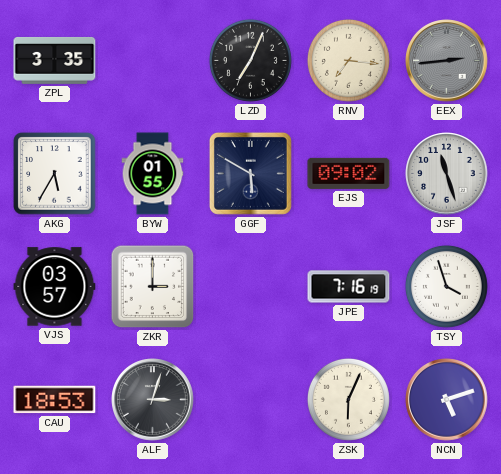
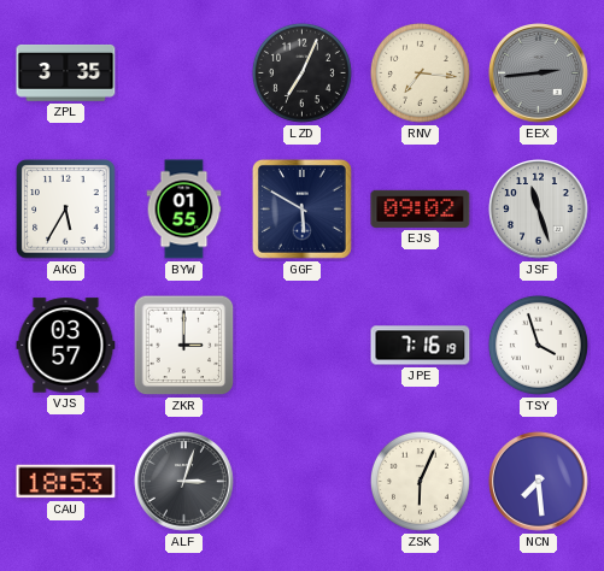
NCN: 5:12 -> 7:29 (539, 482)
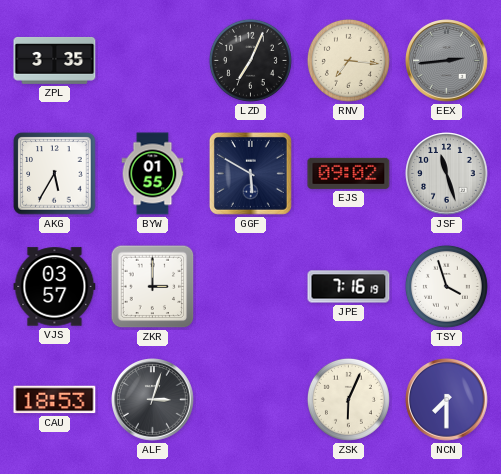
NCN: 7:29 -> 7:30 (447, 400)
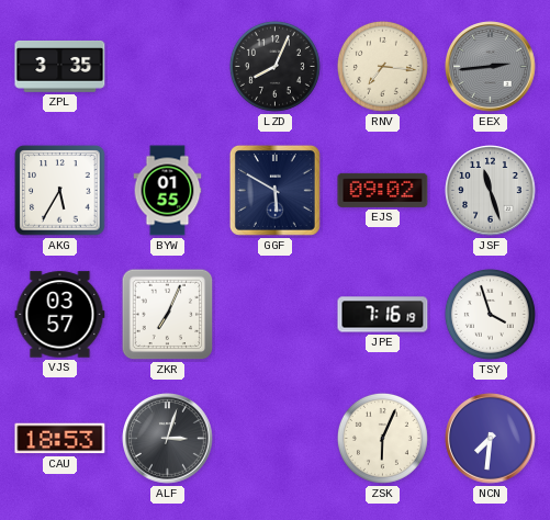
LZD: 7:04 -> 8:04 (274, 66)
ZKR: 3:00 -> 7:04 (168, 315)
NCN: 7:30 -> 7:31 (491, 439)
